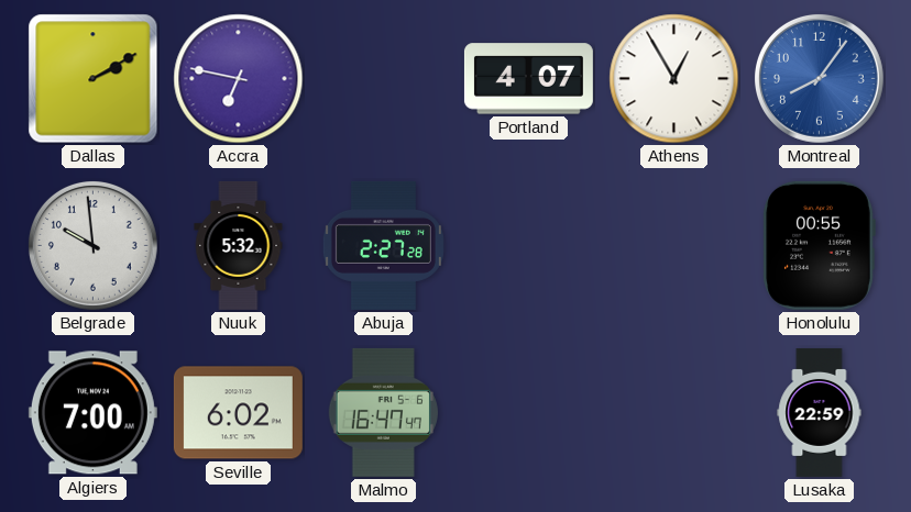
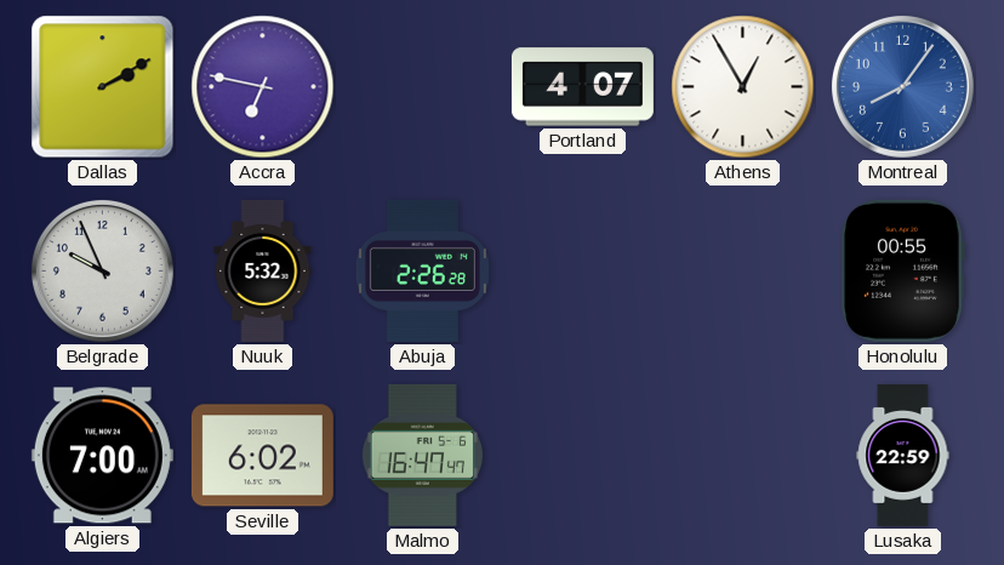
Belgrade: 9:59 -> 9:56 (102, 270)
Abuja: 2:27 -> 2:26 (422, 270)
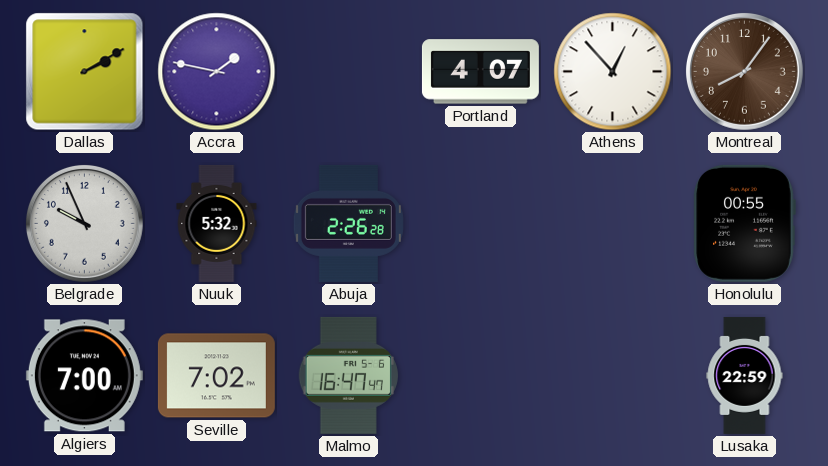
Accra: 6:47 -> 1:47 (217, 72)
Athens: 12:55 -> 12:53 (613, 72)
Montreal dial: blue -> brown (744, 71)
Seville: 6:02 -> 7:02 (216, 376)
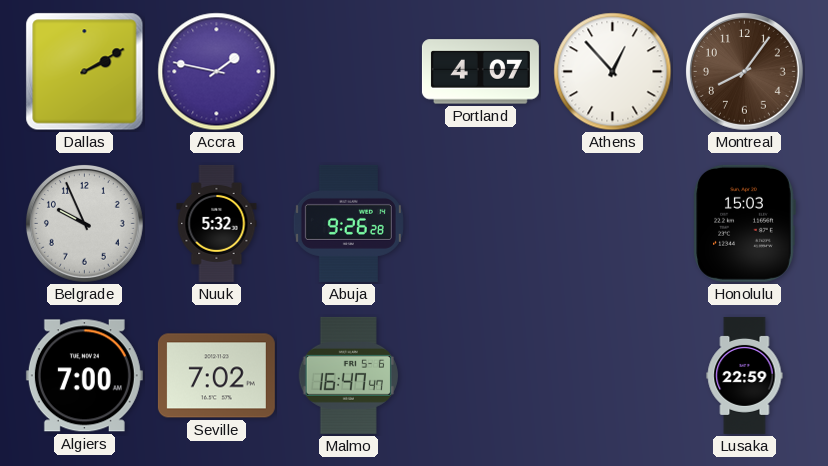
Abuja: 2:26 -> 9:26 (348, 223)
Honolulu: 00:55 -> 15:03 (744, 223)
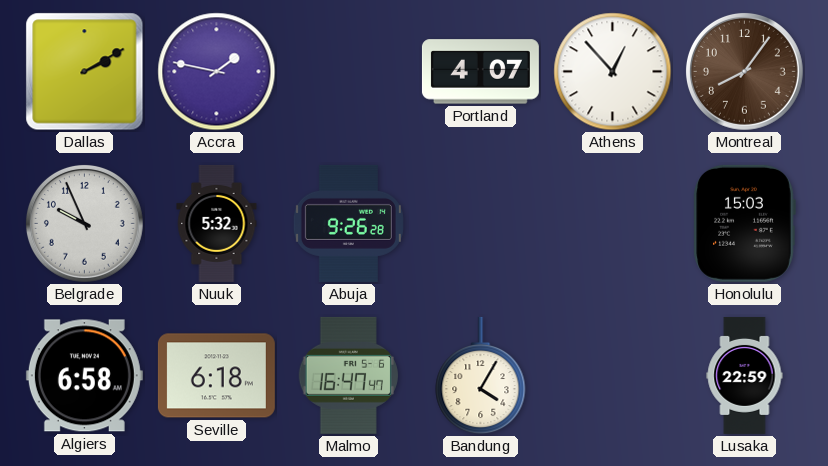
Algiers: 7:00 -> 6:58 (84, 376)
Seville: 7:02 -> 6:18 (216, 376)
Bandung: none -> 4:05 (481, 376)
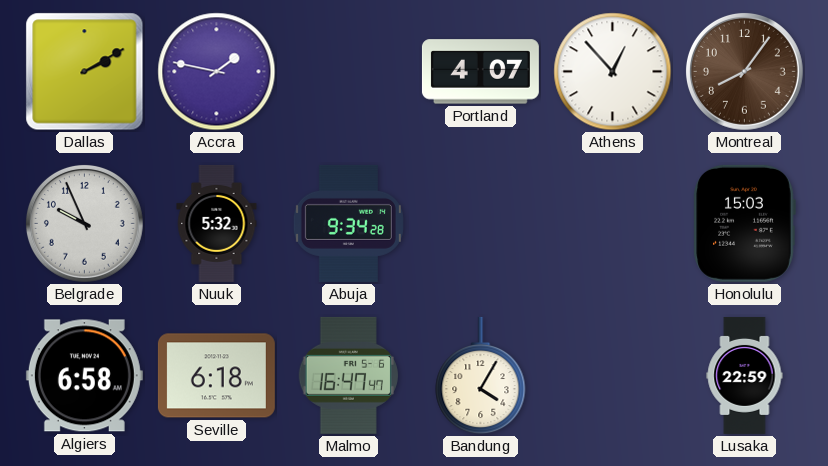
Abuja: 9:26 -> 9:34 (348, 223)
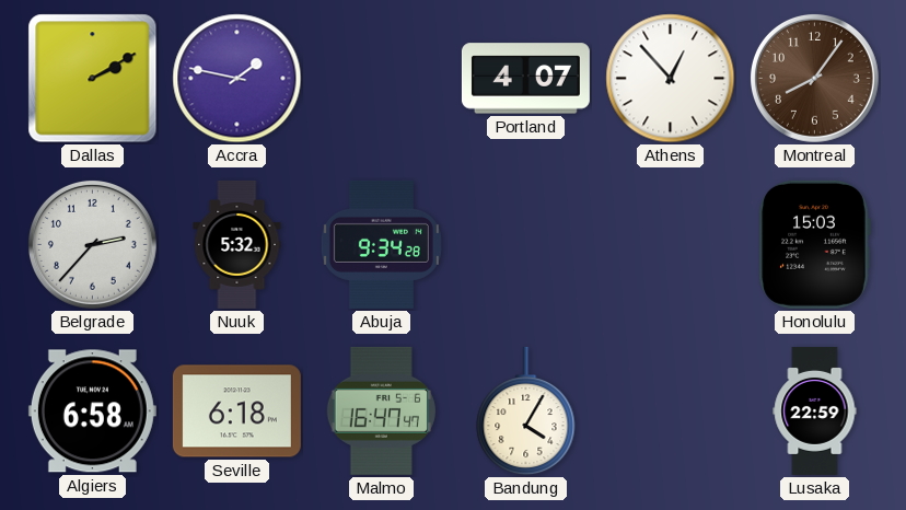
Belgrade: 9:56 -> 2:37 (92, 244)
